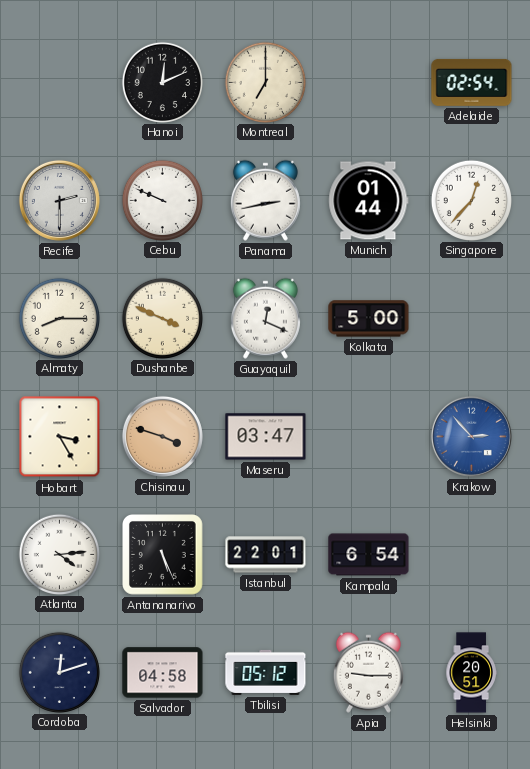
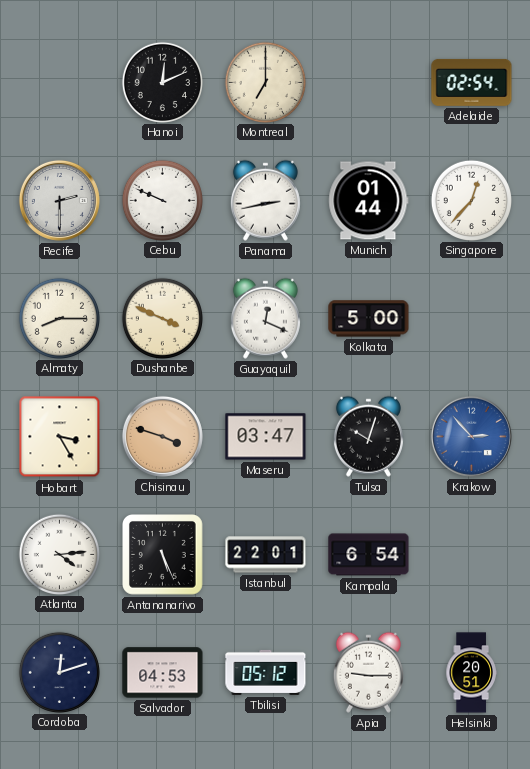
Tulsa: none -> 10:03 (368, 436)
Salvador: 04:58 -> 04:53 (163, 673)
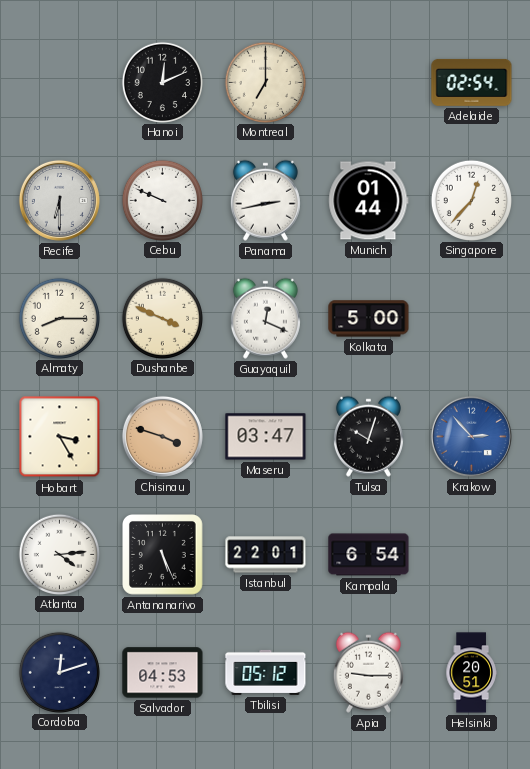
Recife: 2:30 -> 6:30 (59, 200)
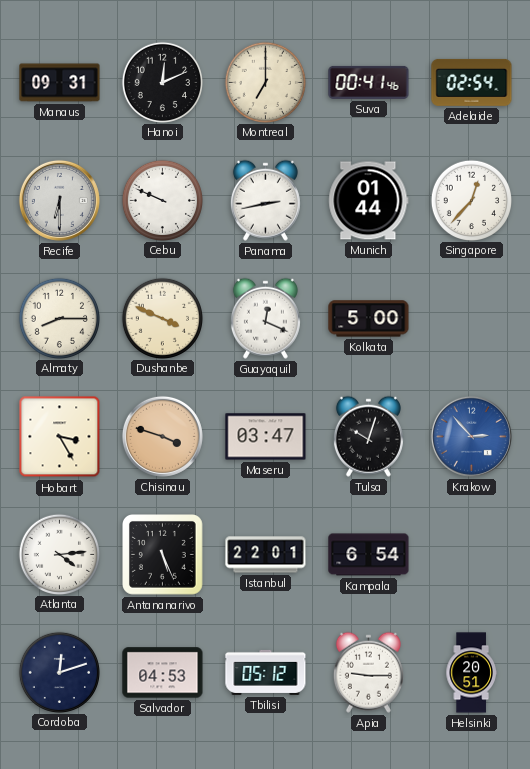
Manaus: none -> 09:31 (60, 83)
Suva: none -> 00:41 (369, 82)
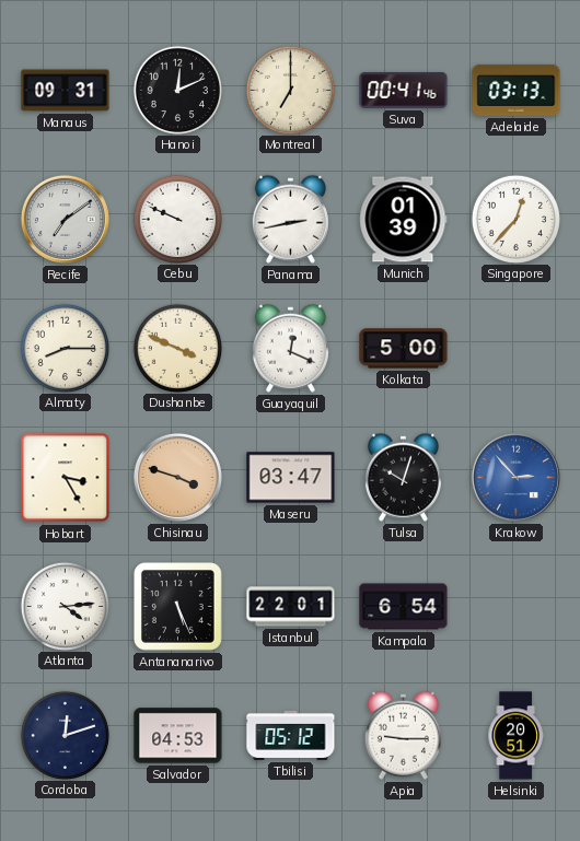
Adelaide: 02:54 -> 03:13 (517, 90)
Recife: 6:30 -> 7:09 (65, 219)
Munich: 01:44 -> 01:39 (404, 220)
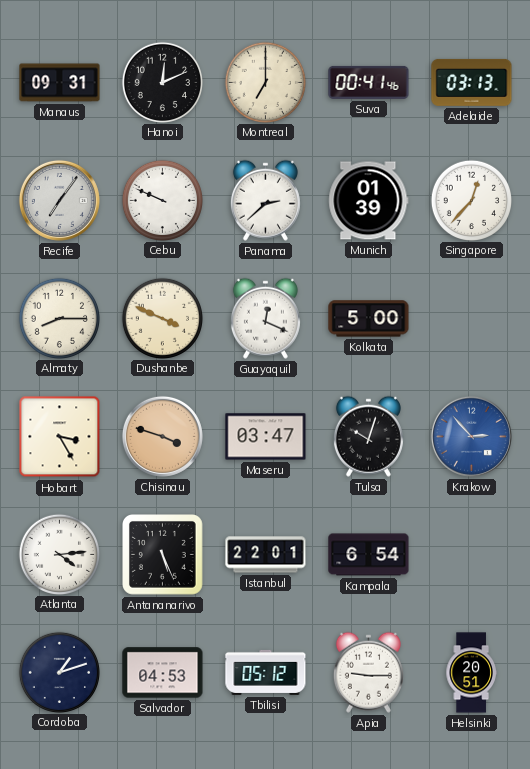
Recife: 7:09 -> 7:06 (59, 200)
Panama: 2:43 -> 2:38 (265, 200)
Cordoba: 12:12 -> 1:12 (59, 672)
